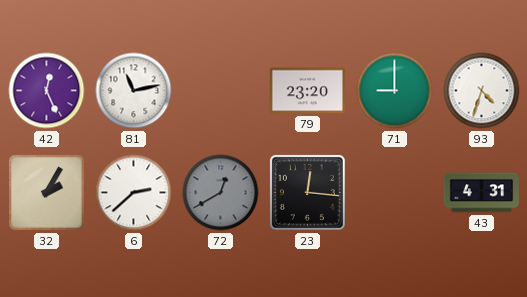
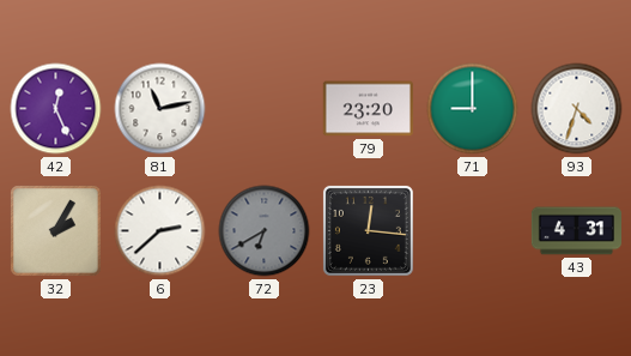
72: 12:40 -> 6:40 (265, 231)
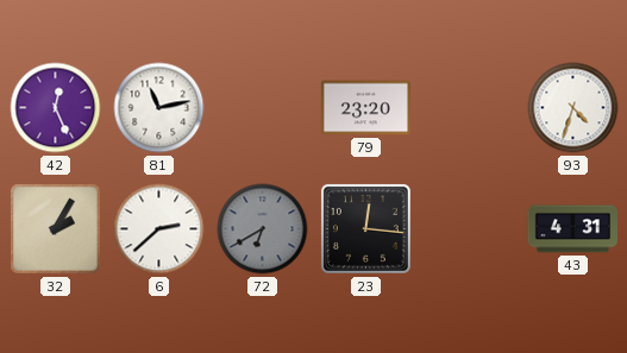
71: 9:00 -> none (473, 109)
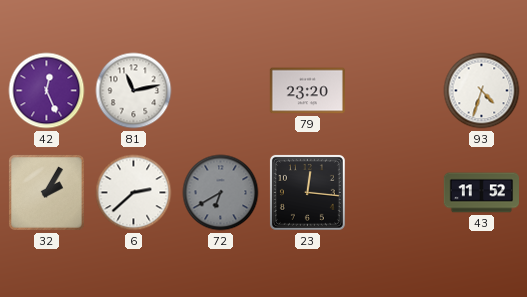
43: 4:31 -> 11:52 (481, 193)
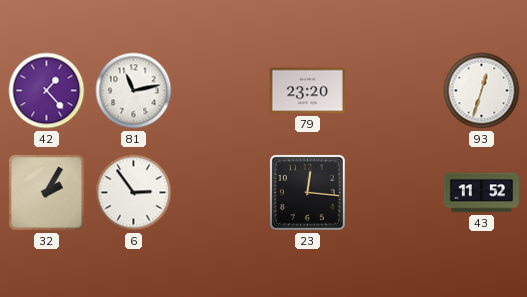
42: 12:26 -> 1:23 (47, 91)
93: 4:33 -> 12:33 (482, 91)
6: 2:38 -> 2:54 (134, 193)
72: 6:40 -> none (221, 193)
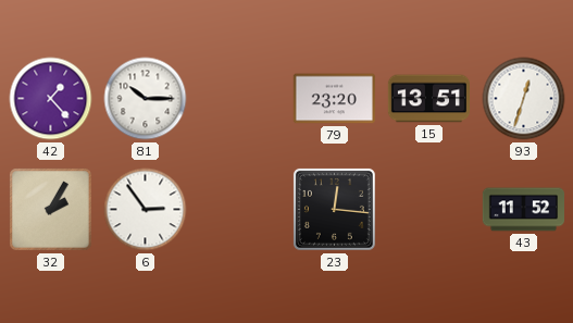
81: 11:13 -> 10:15 (146, 99)
15: none -> 13:51 (428, 99)
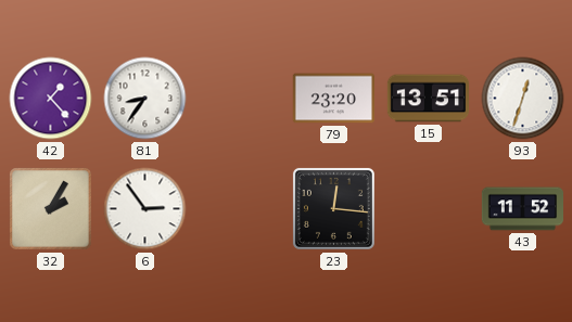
81: 10:15 -> 8:36 (145, 99)
